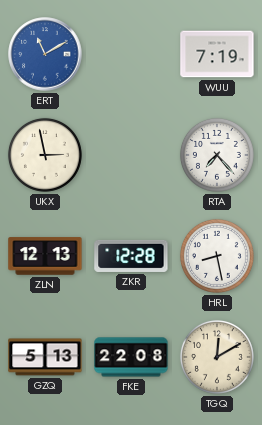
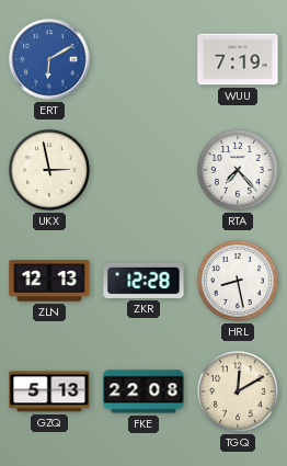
ERT: 11:10 -> 6:10 (49, 59)
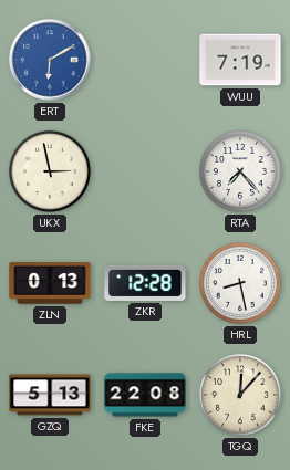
ZLN: 12:13 -> 0:13 (50, 283)
TGQ: 12:10 -> 12:07 (240, 395)
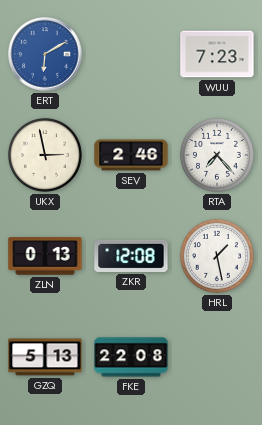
WUU: 7:19 -> 7:23 (217, 54)
SEV: none -> 2:46 (131, 155)
ZKR: 12:28 -> 12:08 (131, 256)
HRL: 8:28 -> 1:28 (217, 256)
TGQ: 12:07 -> none (240, 395)
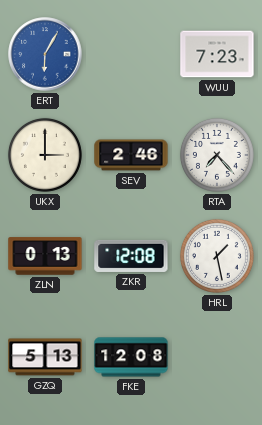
ERT: 6:10 -> 6:05 (45, 54)
UKX: 2:58 -> 3:00 (45, 155)
FKE: 22:08 -> 12:08 (131, 357)
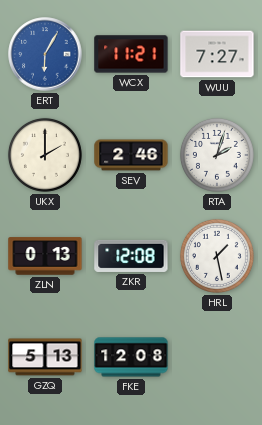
WCX: none -> 11:21 (131, 54)
WUU: 7:23 -> 7:27 (217, 54)
UKX: 3:00 -> 2:00 (45, 155)
RTA: 7:23 -> 2:03 (217, 155)
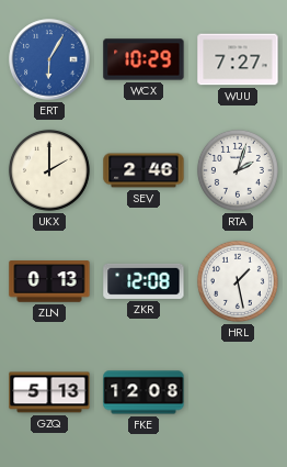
WCX: 11:21 -> 10:29 (143, 59)
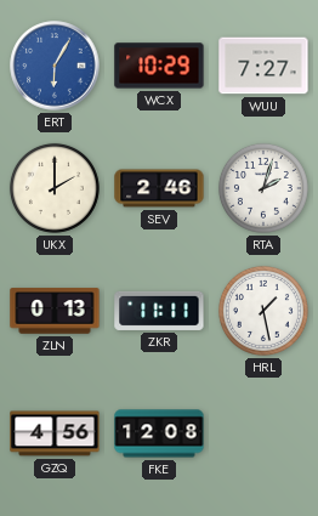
ZKR: 12:08 -> 11:11 (159, 311)
GZQ: 5:13 -> 4:56 (55, 433)
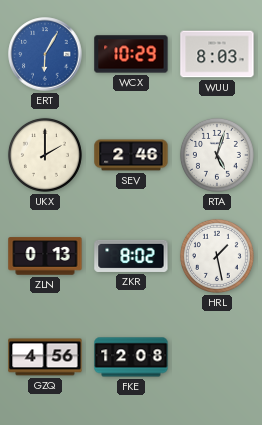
WUU: 7:27 -> 8:03 (217, 54)
RTA: 2:03 -> 5:03 (217, 155)
ZKR: 11:11 -> 8:02 (131, 256)
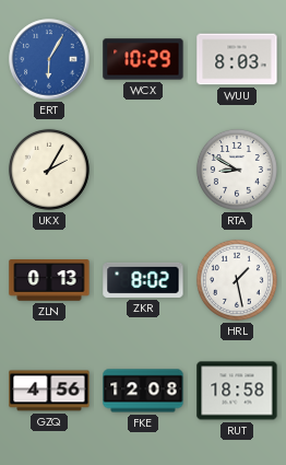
UKX: 2:00 -> 2:05 (49, 170)
SEV: 2:46 -> none (131, 155)
RTA: 5:03 -> 8:50 (237, 170)
RUT: none -> 18:58 (237, 391)
